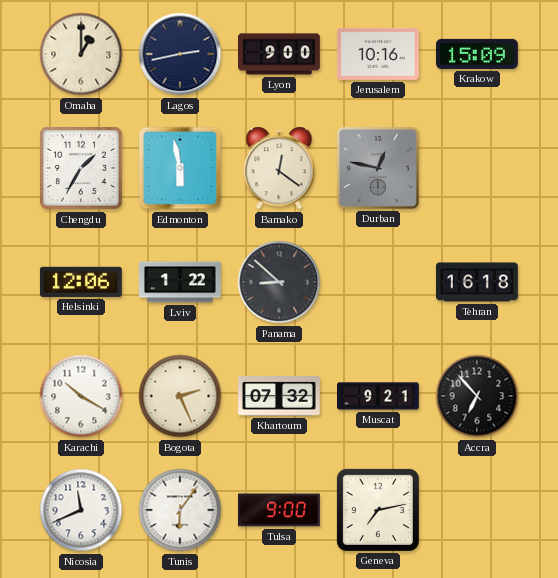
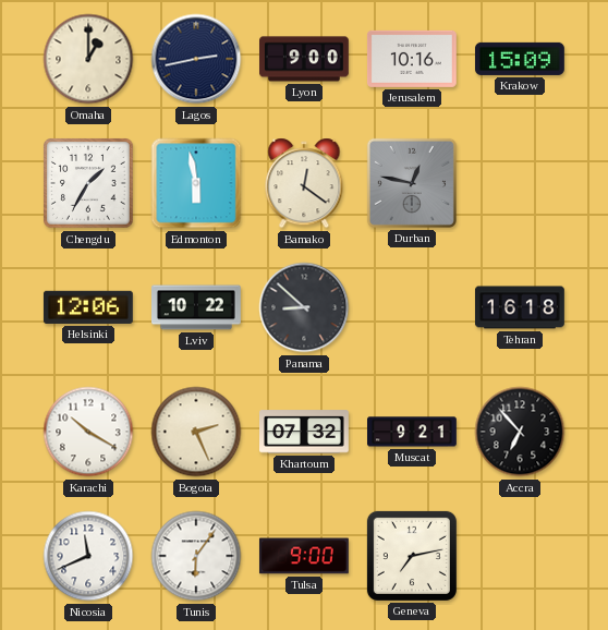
Lviv: 1:22 -> 10:22 (197, 307)
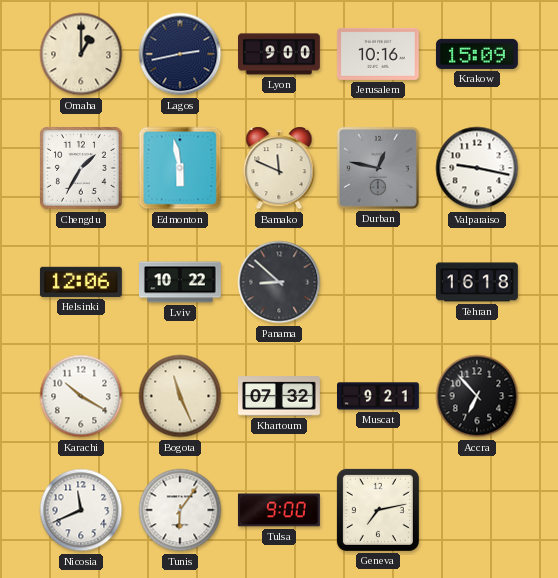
Bamako: 12:21 -> 11:49 (279, 168)
Valparaiso: none -> 9:17 (477, 168)
Bogota: 2:26 -> 11:26 (180, 396)
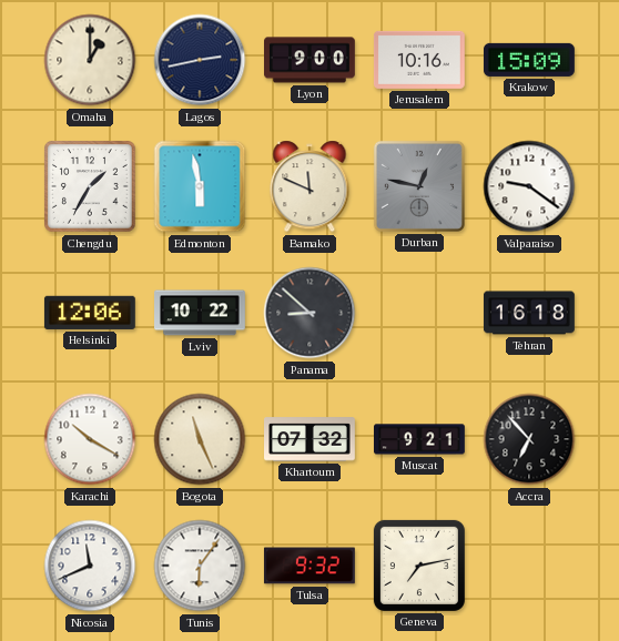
Valparaiso: 9:17 -> 9:21 (529, 186)
Tulsa: 9:00 -> 9:32 (309, 566)
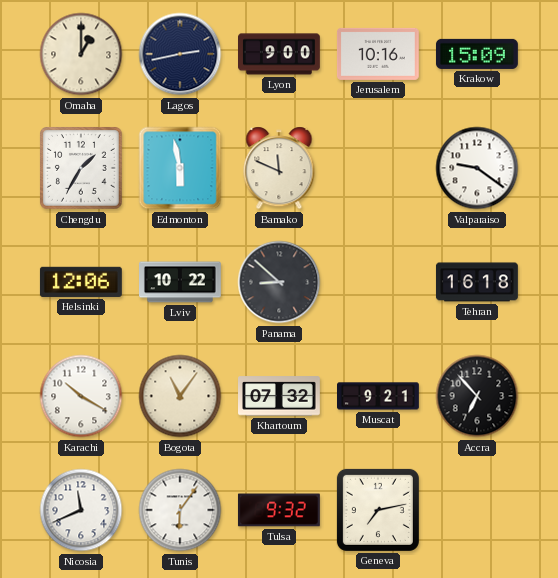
Durban: 12:47 -> none (419, 186)
Bogota: 11:26 -> 11:06 (180, 396)
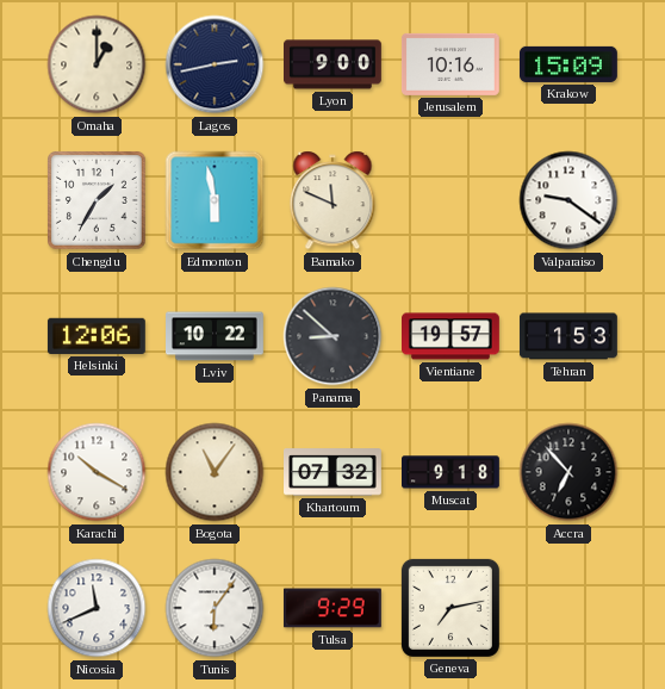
Vientiane: none -> 19:57 (452, 336)
Tehran: 16:18 -> 1:53 (568, 336)
Muscat: 9:21 -> 9:18 (452, 472)
Tulsa: 9:32 -> 9:29 (332, 608)
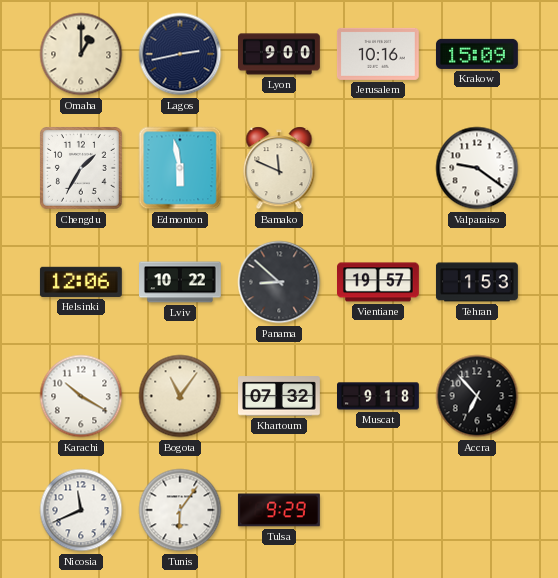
Geneva: 7:13 -> none (450, 608)
